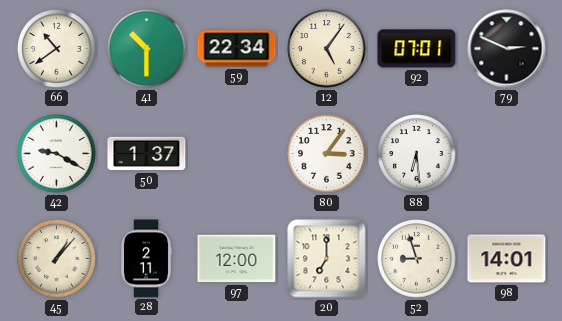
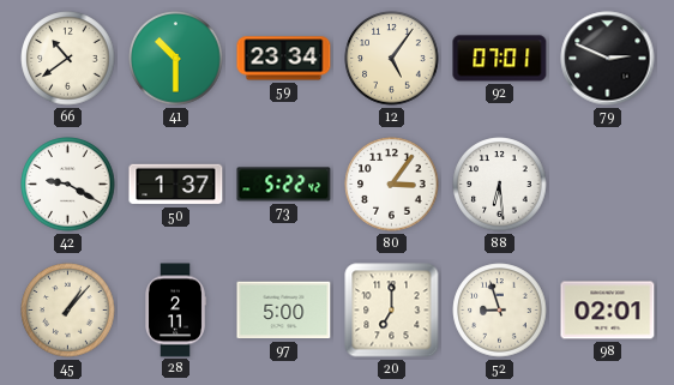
59: 22:34 -> 23:34 (284, 59)
73: none -> 5:22 (284, 185)
97: 12:00 -> 5:00 (284, 311)
98: 14:01 -> 02:01 (608, 311)
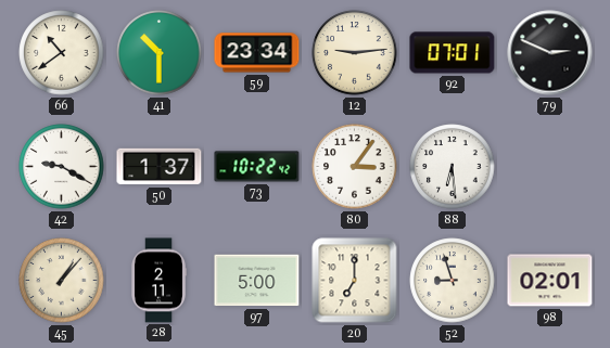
12: 5:06 -> 9:14 (355, 53)
73: 5:22 -> 10:22 (257, 167)
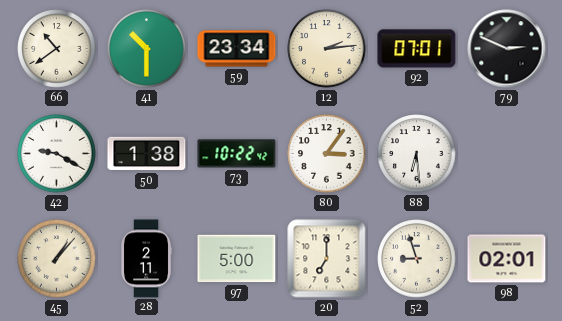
12: 9:14 -> 2:14 (327, 49)
50: 1:37 -> 1:38 (147, 154)
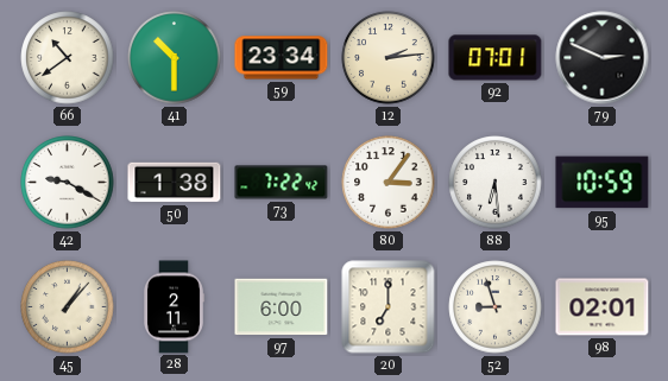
73: 10:22 -> 7:22 (282, 183)
95: none -> 10:59 (603, 183)
97: 5:00 -> 6:00 (282, 307)
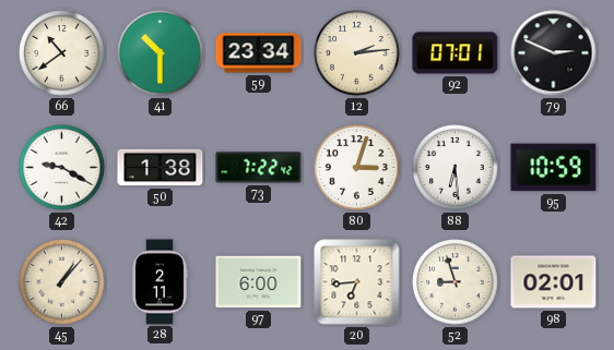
80: 3:06 -> 3:03 (357, 168)
20: 7:00 -> 6:44 (357, 282)
